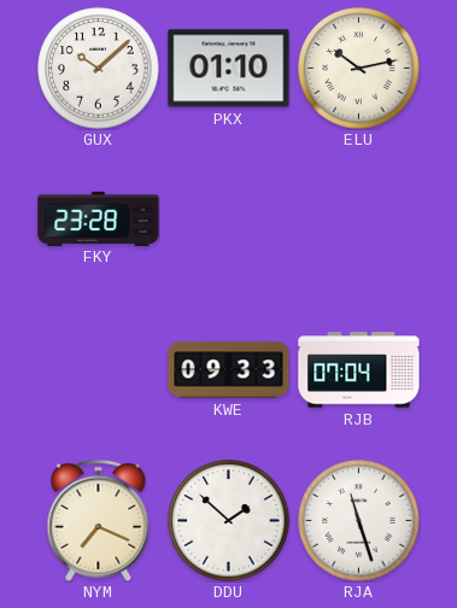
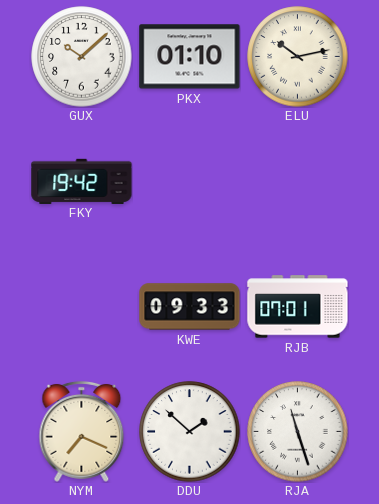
FKY: 23:28 -> 19:42 (82, 181)
RJB: 07:04 -> 07:01 (298, 307)
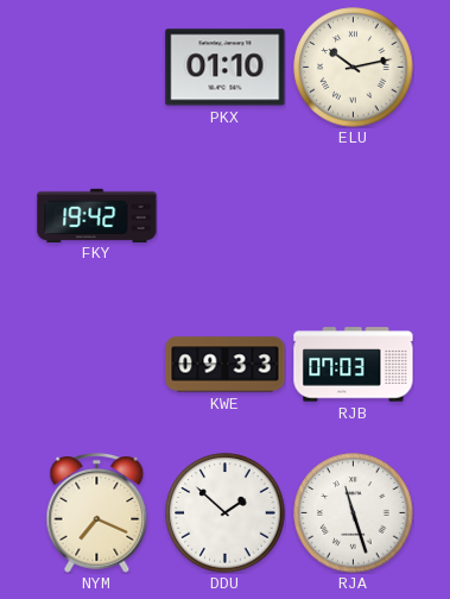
GUX: 10:08 -> none (82, 57)
RJB: 07:01 -> 07:03 (354, 365)
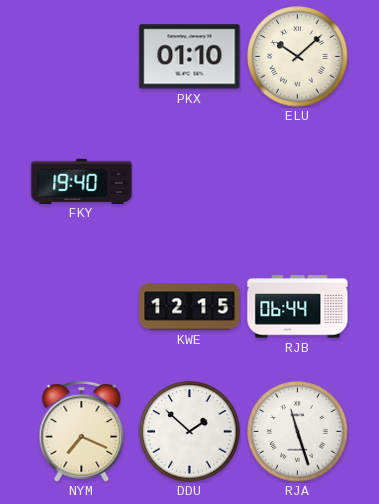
ELU: 10:13 -> 10:08 (298, 57)
FKY: 19:42 -> 19:40 (82, 181)
KWE: 09:33 -> 12:15 (190, 307)
RJB: 07:03 -> 06:44 (298, 307)
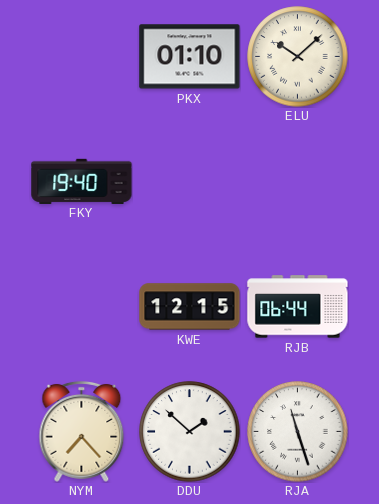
NYM: 7:19 -> 7:23 (82, 431)
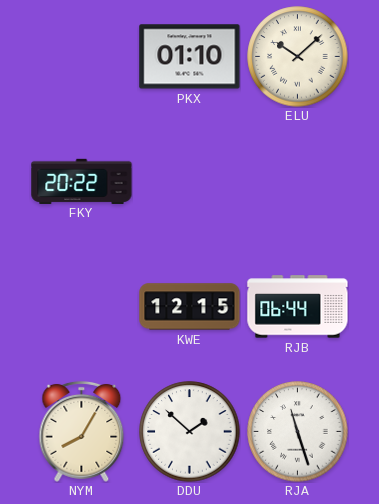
FKY: 19:40 -> 20:22 (82, 181)
NYM: 7:23 -> 8:05 (82, 431)
